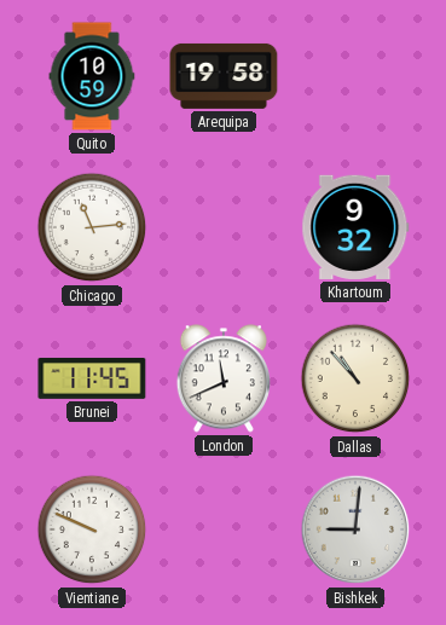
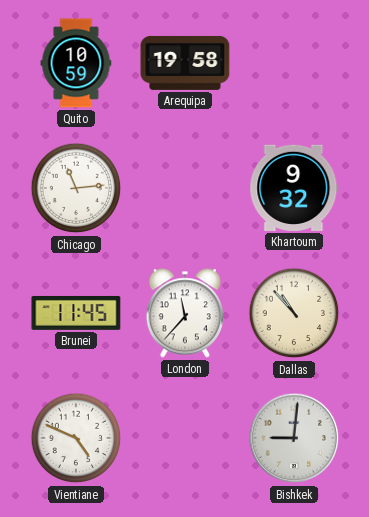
London: 11:41 -> 11:37 (185, 313)
Vientiane: 9:49 -> 4:49 (76, 438)
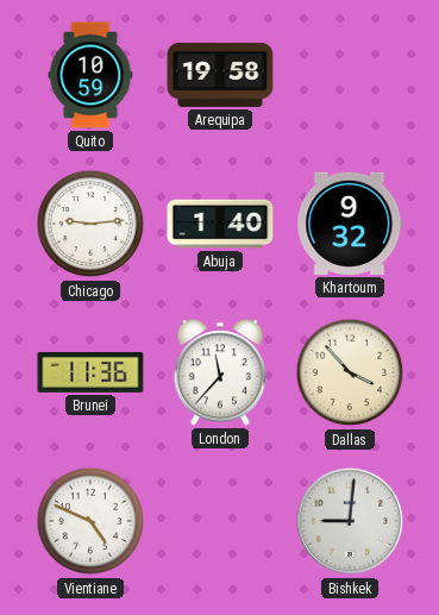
Chicago: 11:14 -> 9:14 (90, 224)
Abuja: none -> 1:40 (220, 224)
Brunei: 11:45 -> 11:36 (90, 372)
Dallas: 10:53 -> 3:53 (350, 372)
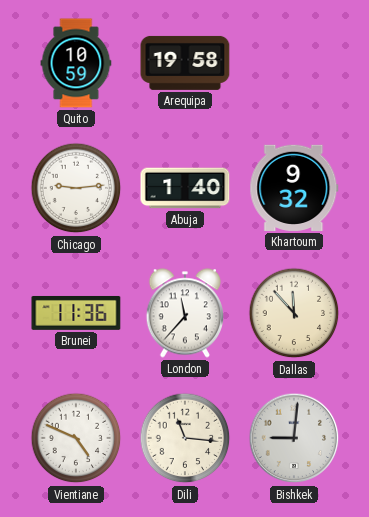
Dallas: 3:53 -> 11:53 (294, 313)
Dili: none -> 11:16 (185, 438)
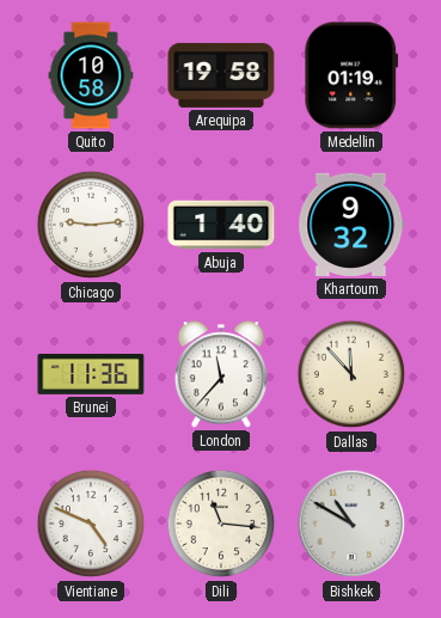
Quito: 10:59 -> 10:58 (91, 75)
Medellin: none -> 01:19 (351, 75)
Bishkek: 9:01 -> 10:50 (351, 524)
